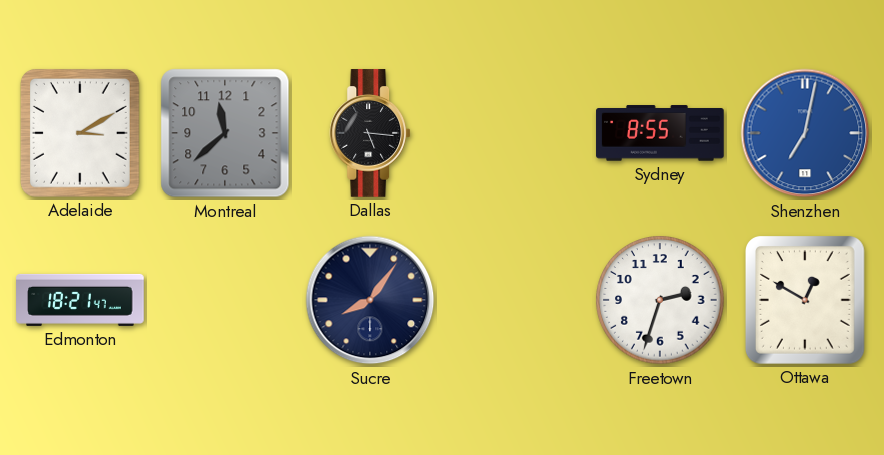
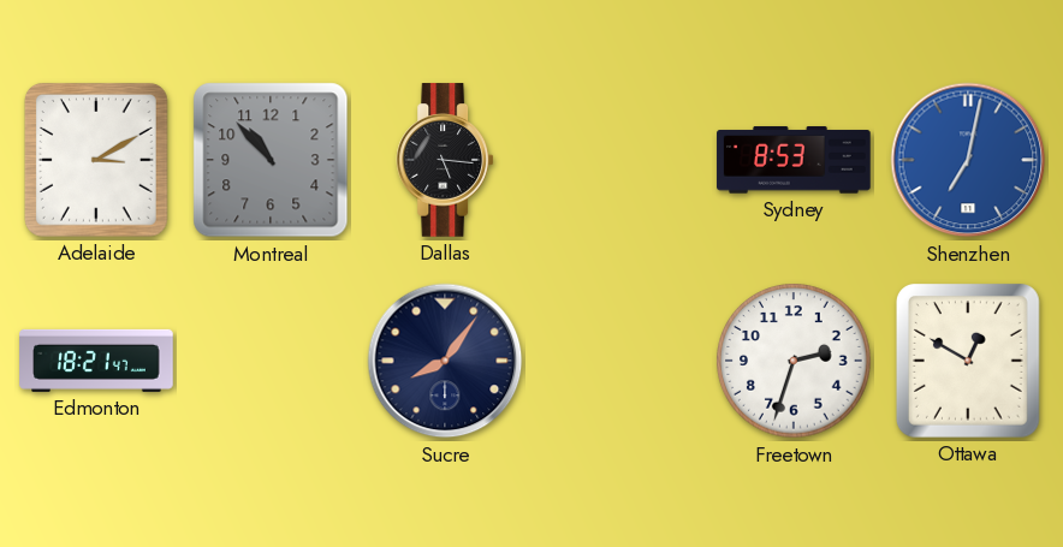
Montreal: 11:38 -> 10:53 (271, 160)
Sydney: 8:55 -> 8:53 (794, 160)
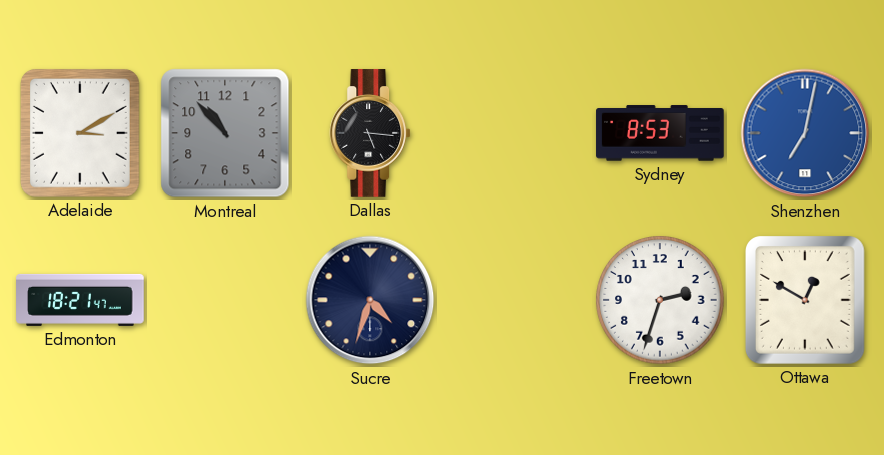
Sucre: 8:06 -> 4:33 (370, 300)
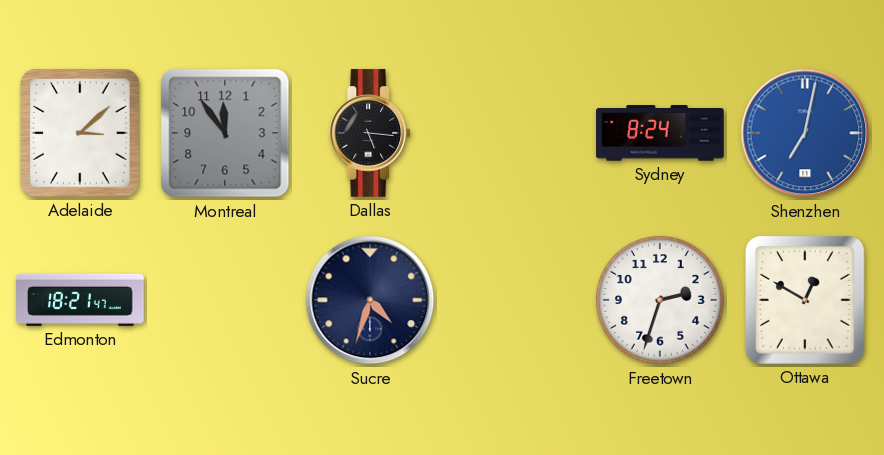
Adelaide: 3:10 -> 3:08 (80, 133)
Montreal: 10:53 -> 11:54 (225, 133)
Sydney: 8:53 -> 8:24 (660, 133)
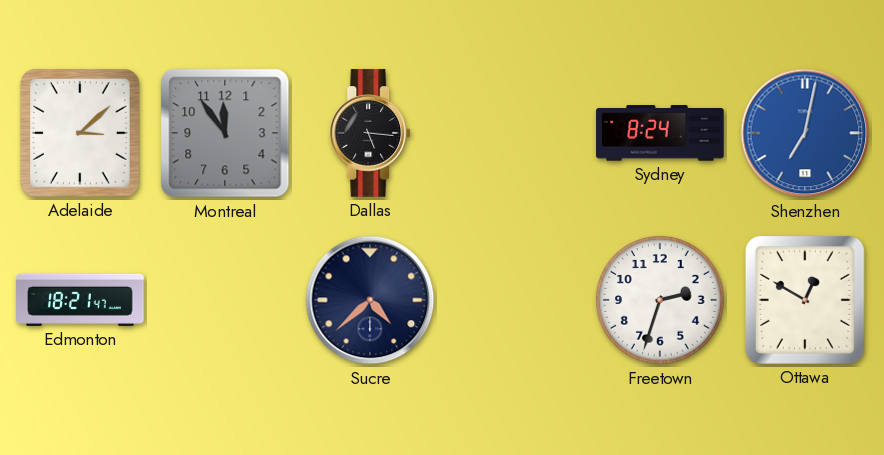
Sucre: 4:33 -> 4:38 (370, 300)
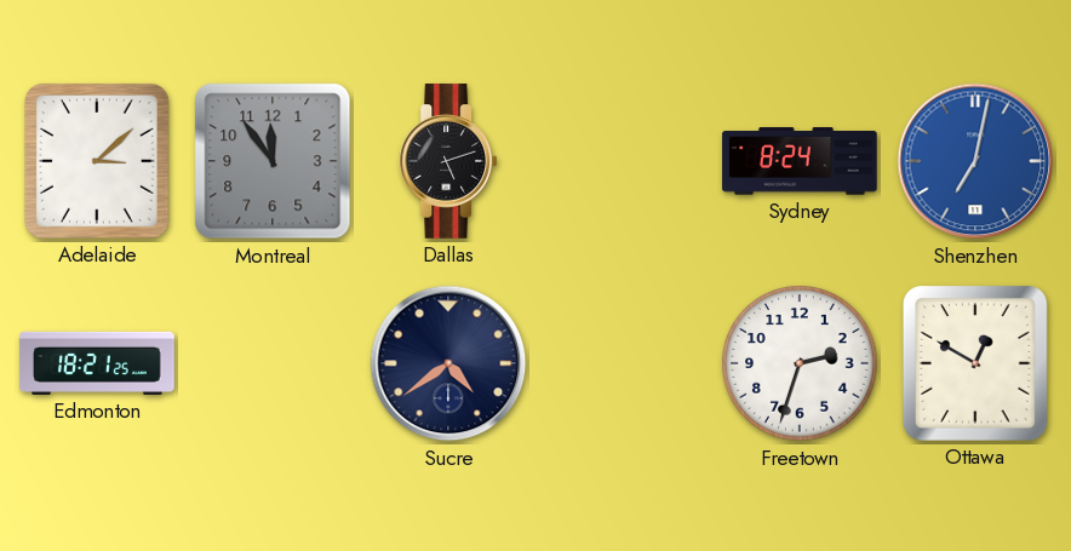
Dallas: 5:16 -> 5:12 (448, 161)
Edmonton: 18:21:47 -> 18:21:25 (97, 363)
Sucre: 4:38 -> 4:39 (448, 363)
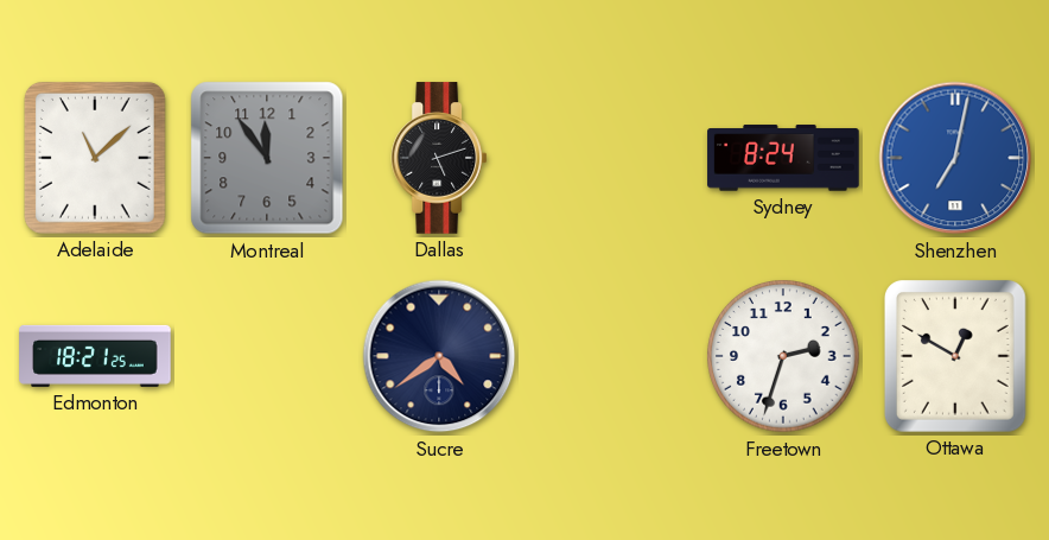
Adelaide: 3:08 -> 11:08 (95, 158)
